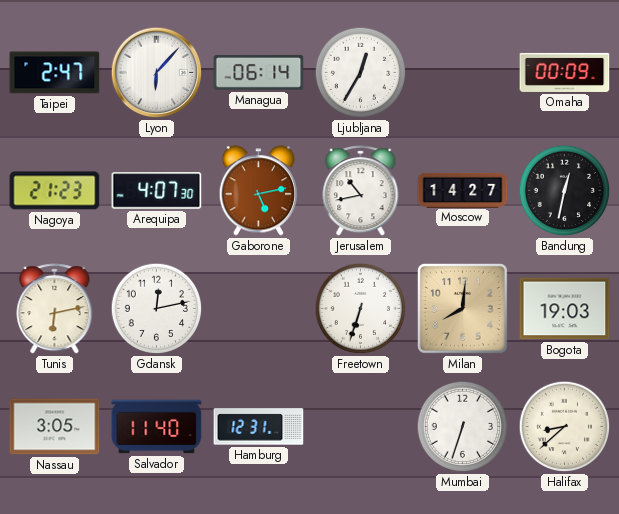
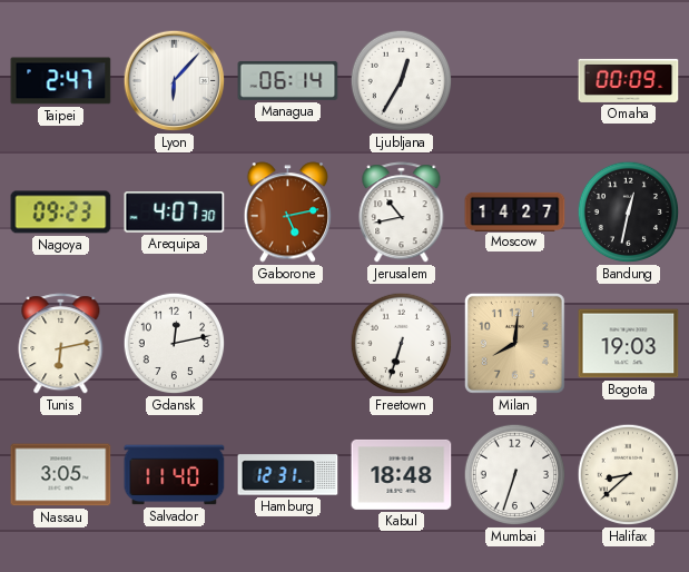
Nagoya: 21:23 -> 09:23 (61, 213)
Kabul: none -> 18:48 (402, 474)
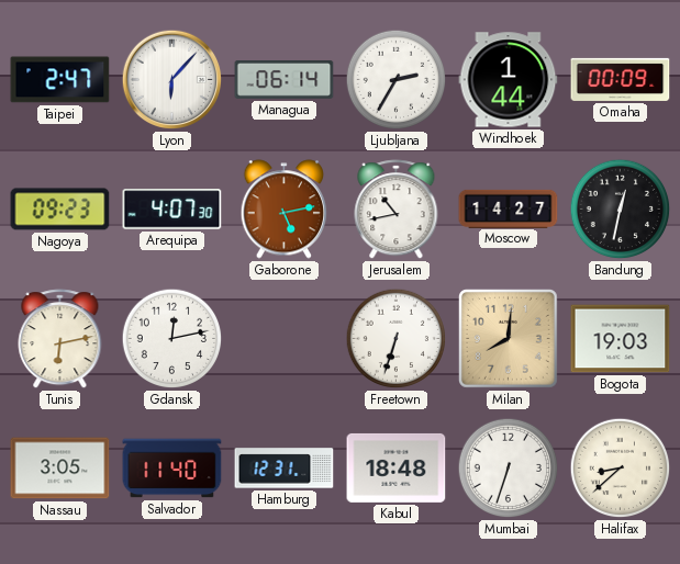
Ljubljana: 12:35 -> 2:35 (397, 80)
Windhoek: none -> 1:44 (509, 80)
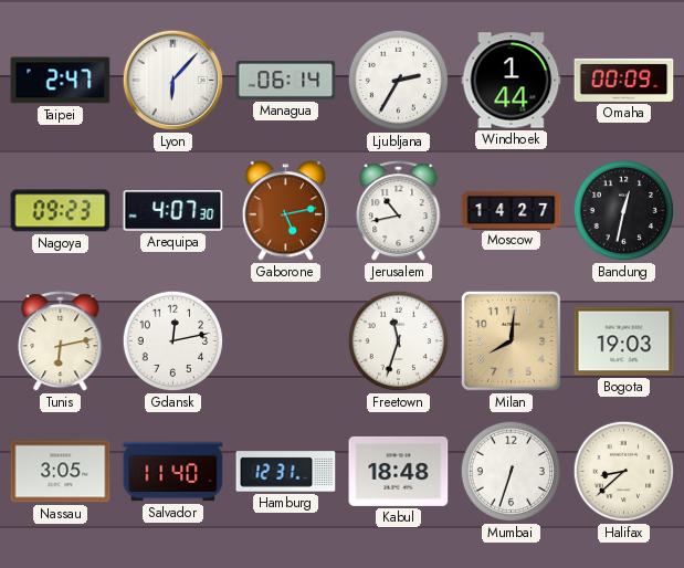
Freetown: 6:33 -> 11:33 (399, 341)
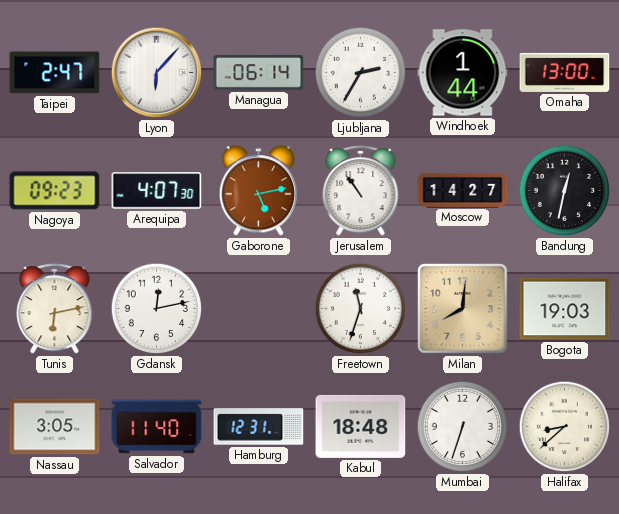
Omaha: 00:09 -> 13:00 (565, 72)
Jerusalem: 10:43 -> 10:54 (361, 191)
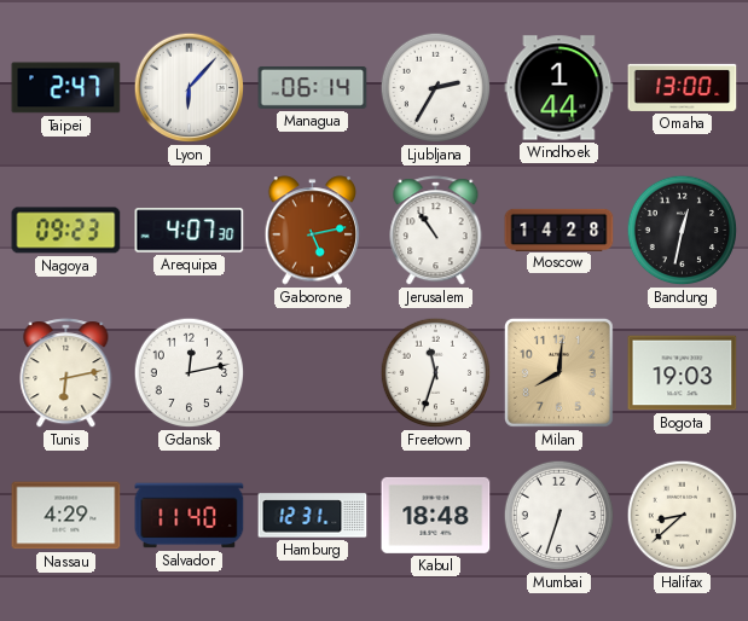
Moscow: 14:27 -> 14:28 (559, 230)
Nassau: 3:05 -> 4:29 (66, 516)
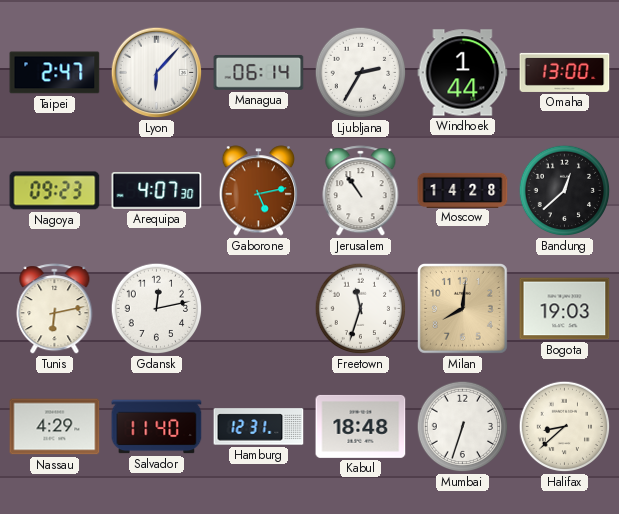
Bandung: 12:32 -> 12:38 (565, 191)
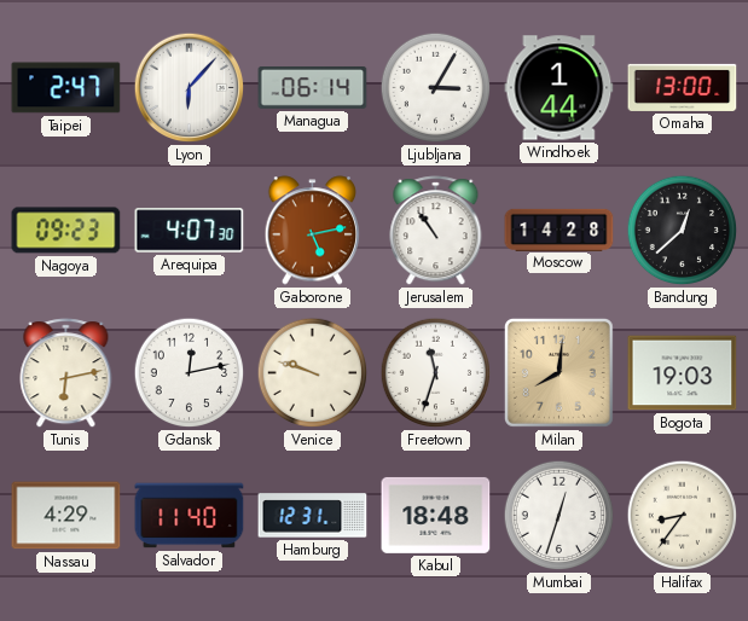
Ljubljana: 2:35 -> 3:05 (436, 88)
Venice: none -> 9:48 (313, 373)
Mumbai: 6:33 -> 12:33 (559, 516)
Halifax: 8:38 -> 8:36 (683, 516)
